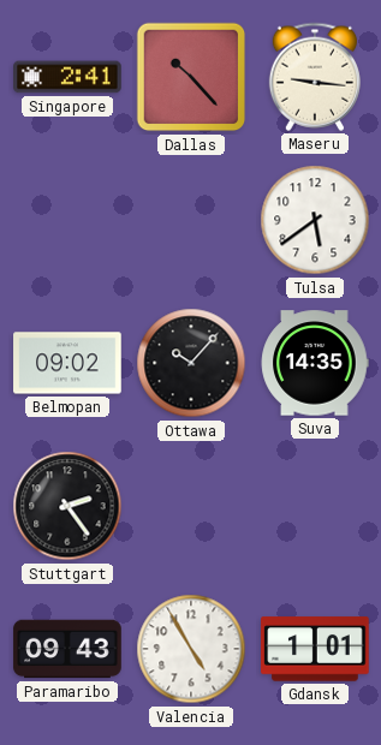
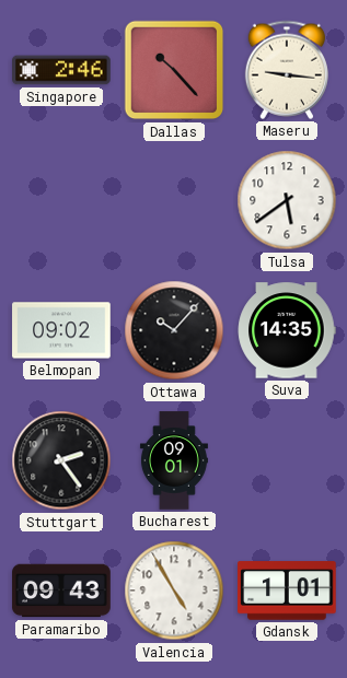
Singapore: 2:41 -> 2:46 (61, 70)
Bucharest: none -> 09:01 (174, 460)
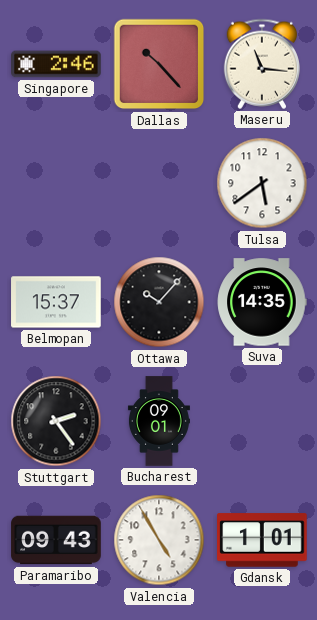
Maseru: 9:16 -> 11:16 (262, 64)
Belmopan: 09:02 -> 15:37 (56, 302)
